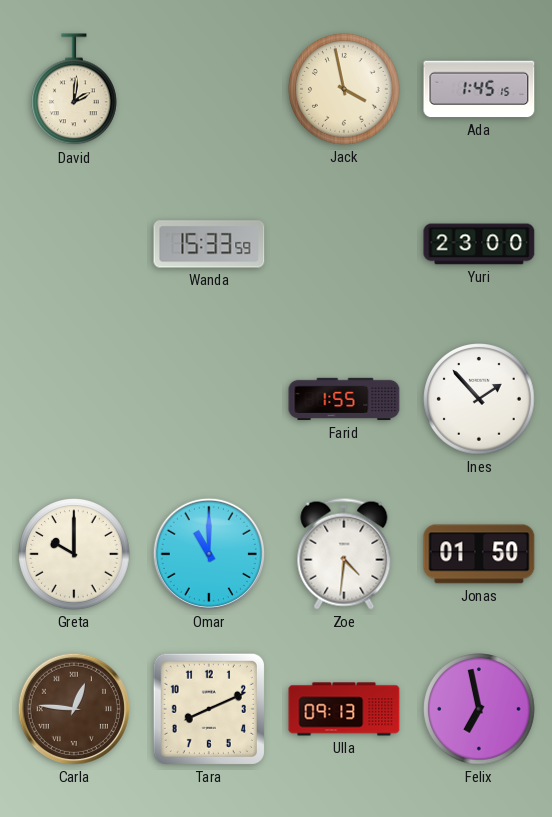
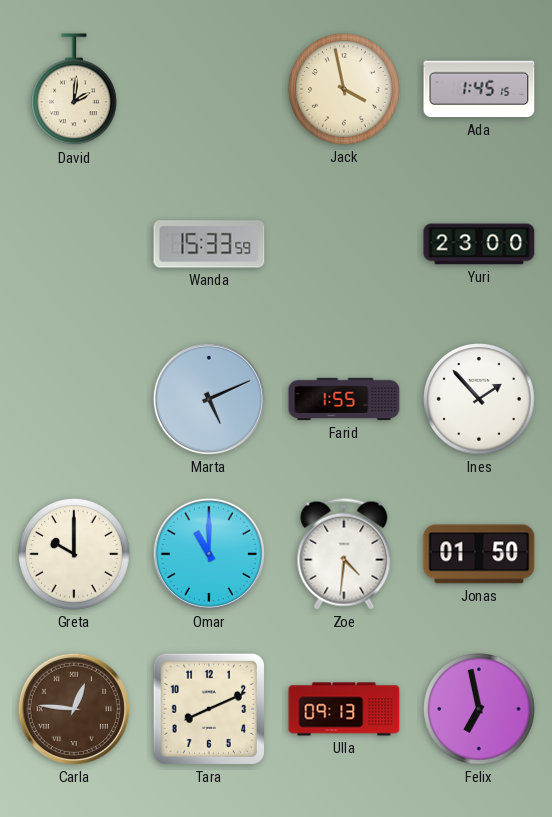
Marta: none -> 5:11 (209, 399)
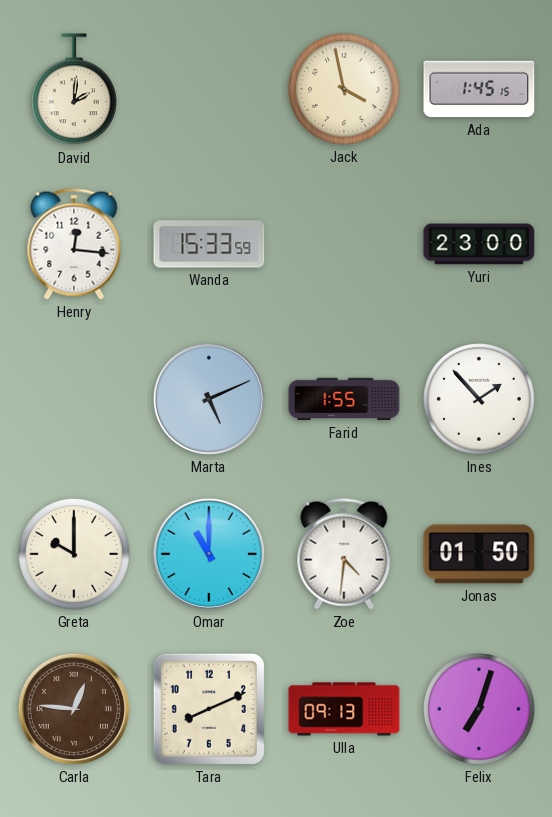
Henry: none -> 12:16 (74, 244)
Felix: 6:58 -> 7:03 (479, 709)
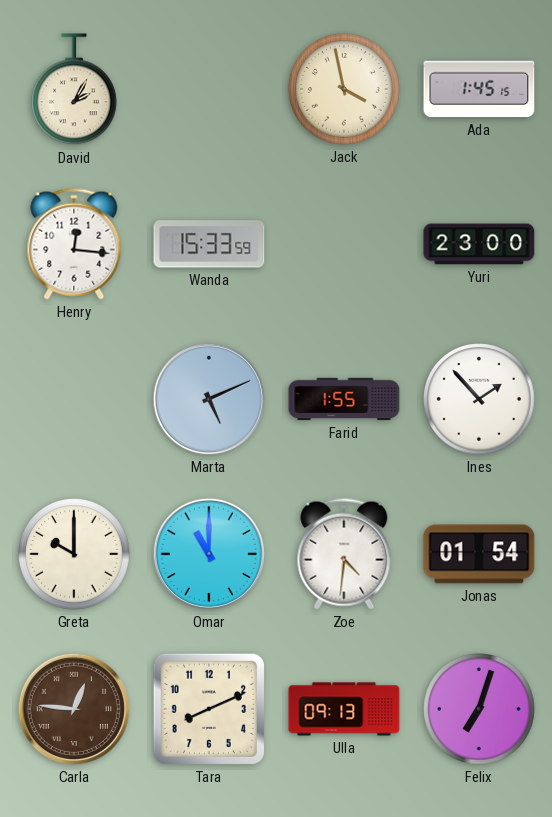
David: 2:01 -> 2:05 (75, 90)
Jonas: 01:50 -> 01:54 (479, 554)
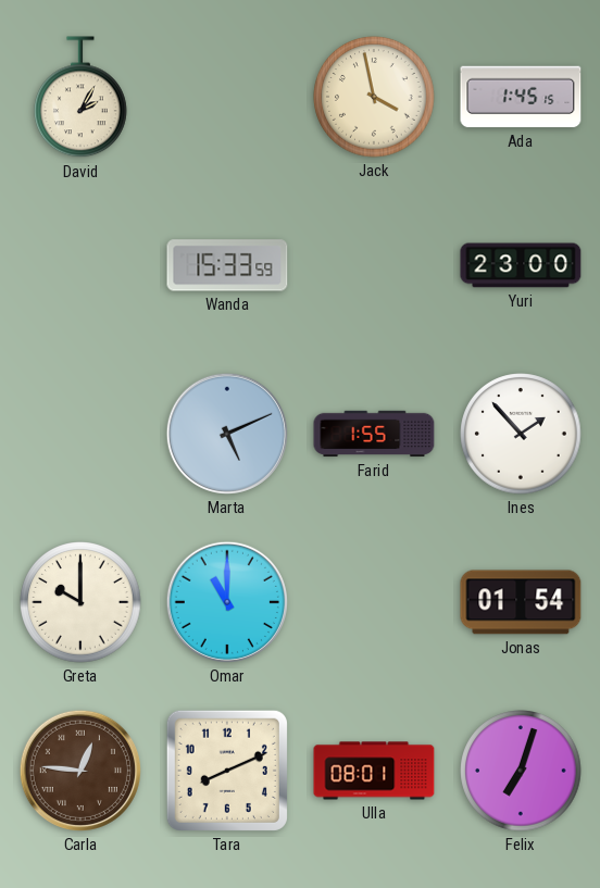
Henry: 12:16 -> none (74, 244)
Zoe: 4:31 -> none (344, 554)
Ulla: 09:13 -> 08:01 (374, 771)
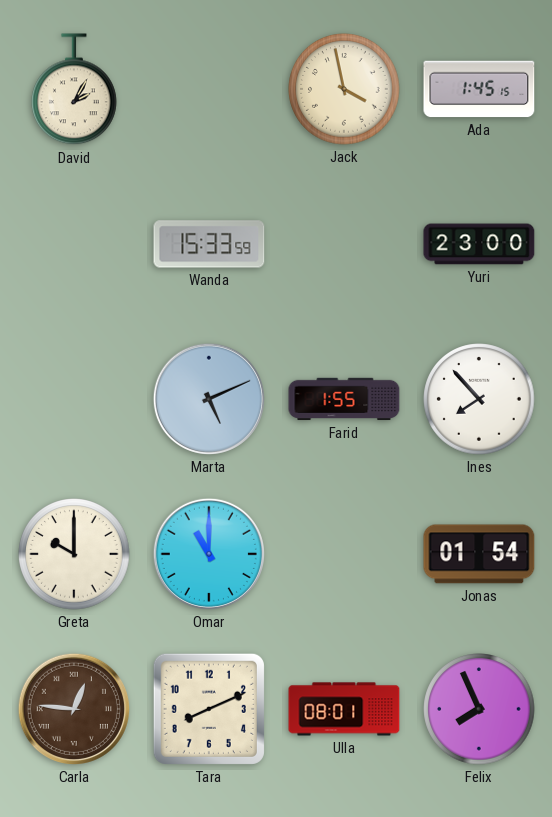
Ines: 1:53 -> 7:53 (479, 399)
Felix: 7:03 -> 7:56 (479, 709)
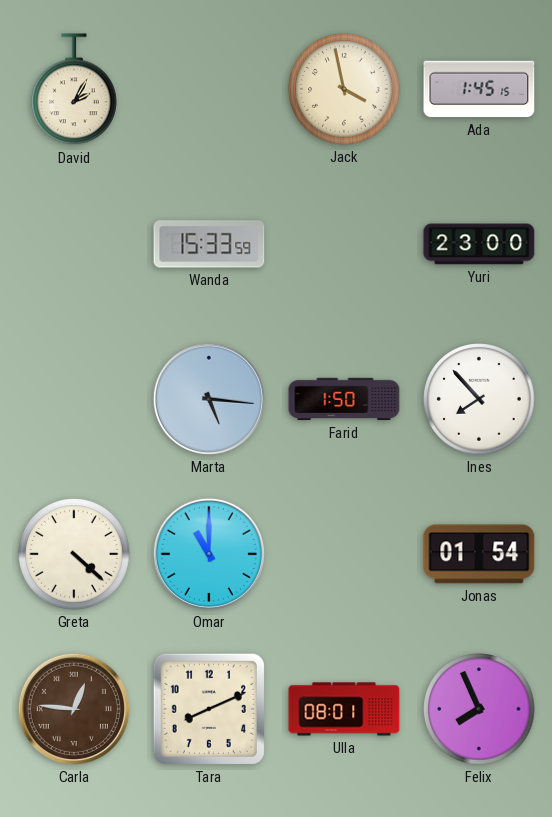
Marta: 5:11 -> 5:16 (209, 399)
Farid: 1:55 -> 1:50 (344, 399)
Greta: 10:00 -> 4:22 (74, 554)
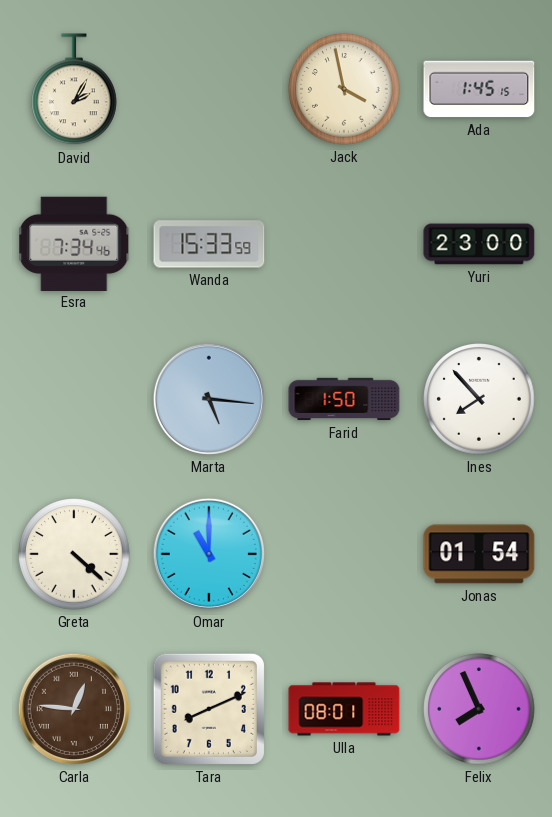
Esra: none -> 7:34 (74, 243)
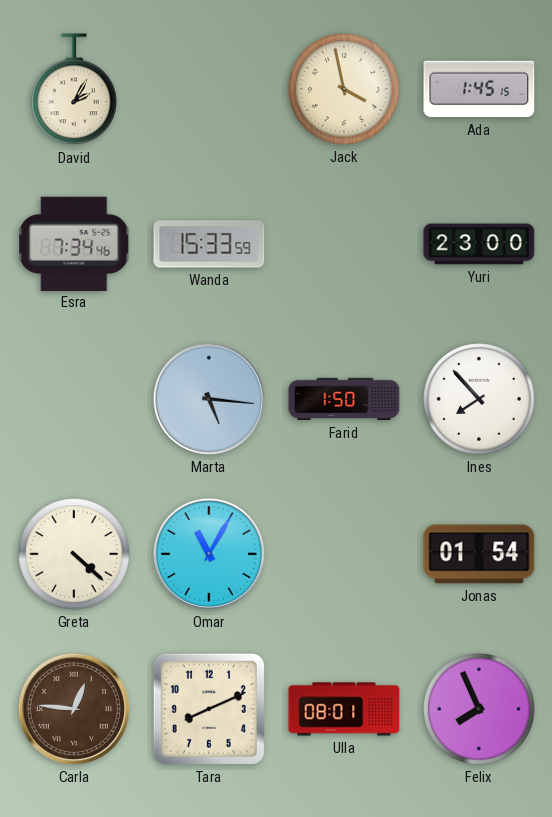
Omar: 11:00 -> 11:05 (209, 554)
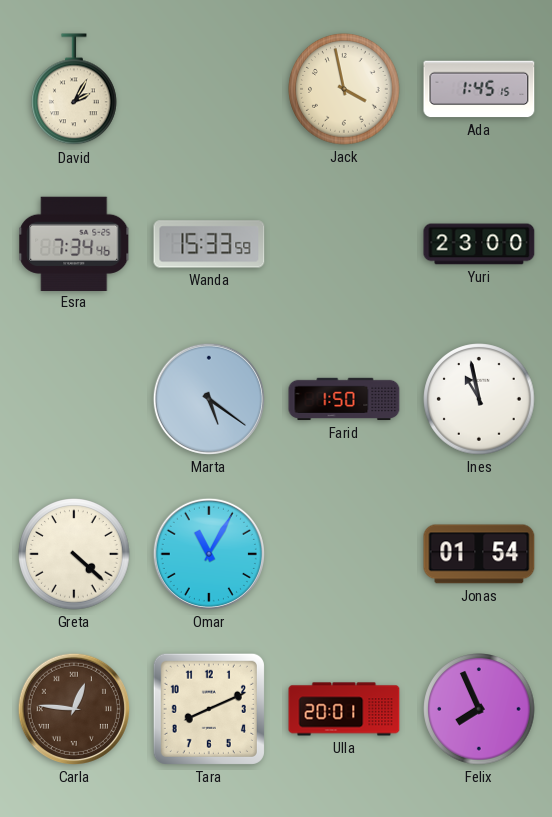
Marta: 5:16 -> 5:21 (209, 399)
Ines: 7:53 -> 10:58 (479, 399)
Ulla: 08:01 -> 20:01 (344, 709)
